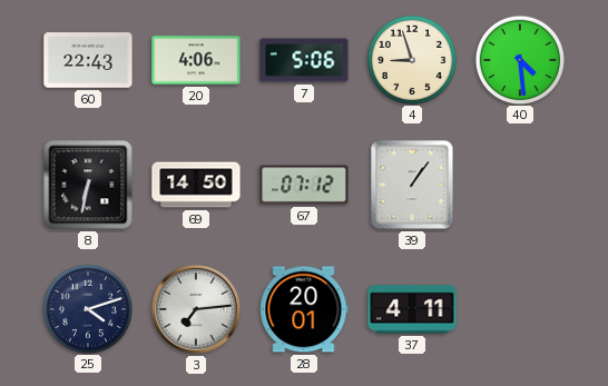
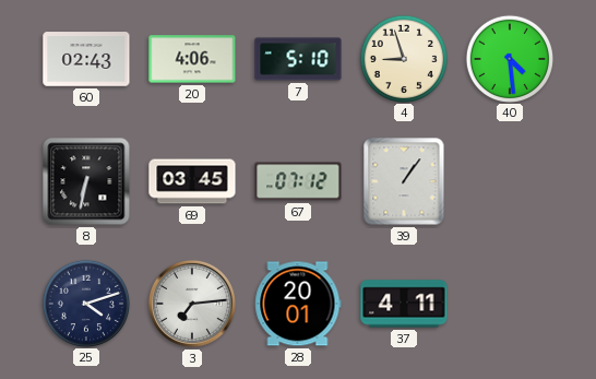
60: 22:43 -> 02:43 (86, 59)
7: 5:06 -> 5:10 (298, 59)
69: 14:50 -> 03:45 (192, 181)
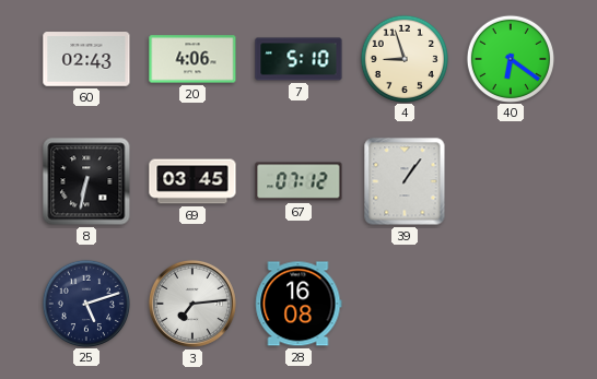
40: 4:29 -> 6:21 (510, 58)
25: 4:12 -> 5:12 (85, 303)
28: 20:01 -> 16:08 (298, 304)
37: 4:11 -> none (404, 304)
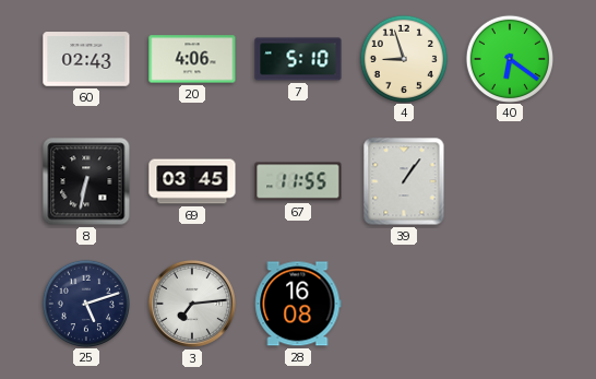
67: 07:12 -> 11:55 (298, 181)
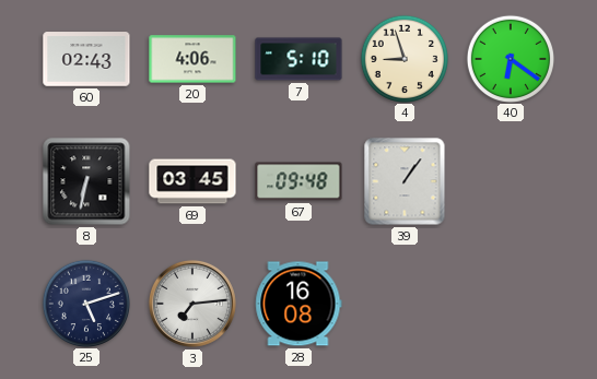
67: 11:55 -> 09:48 (298, 181)
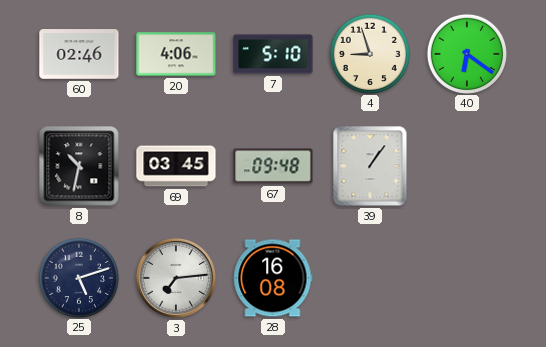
60: 02:43 -> 02:46 (79, 54)
8: 6:32 -> 10:32 (79, 166)
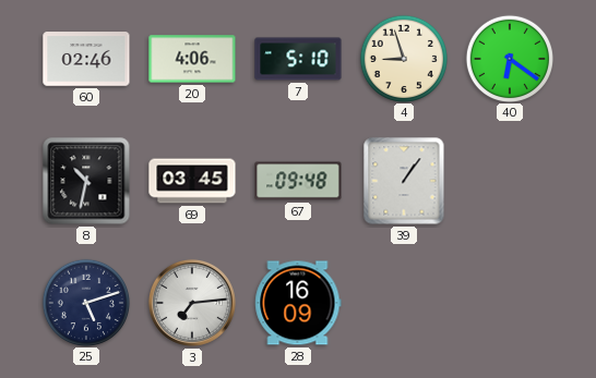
28: 16:08 -> 16:09 (298, 303)
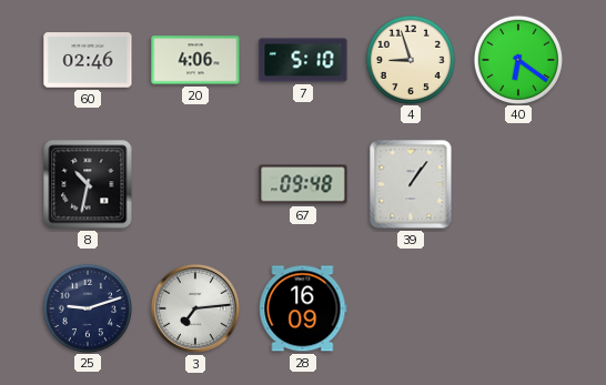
69: 03:45 -> none (192, 181)
25: 5:12 -> 9:12 (87, 307)
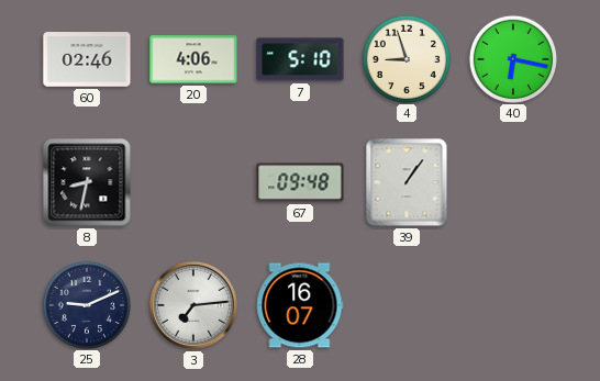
40: 6:21 -> 6:17 (512, 58)
8: 10:32 -> 8:32 (87, 182)
25: 9:12 -> 9:11 (86, 304)
28: 16:09 -> 16:07 (300, 305)
